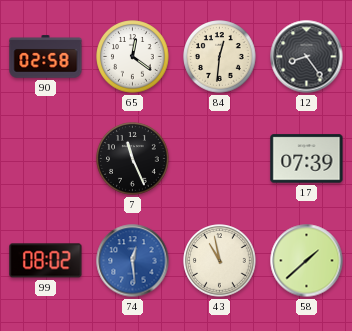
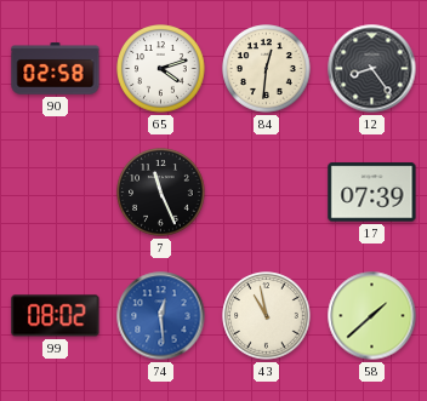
65: 12:21 -> 4:12 (161, 69)
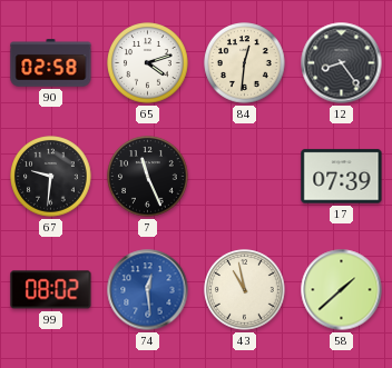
67: none -> 9:31 (51, 177)
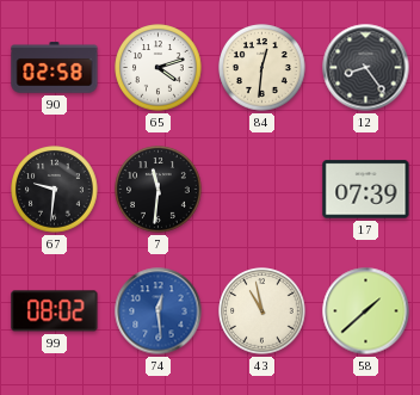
7: 11:26 -> 11:31 (159, 190)
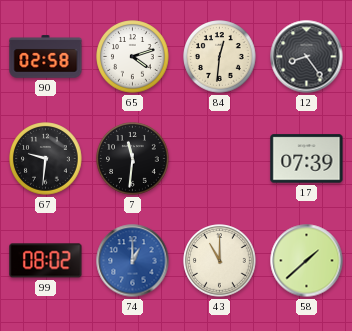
74: 12:29 -> 1:00 (133, 261)
43: 10:58 -> 11:00 (220, 261)
